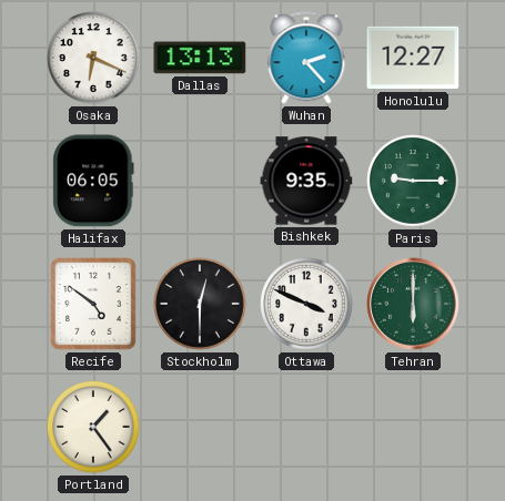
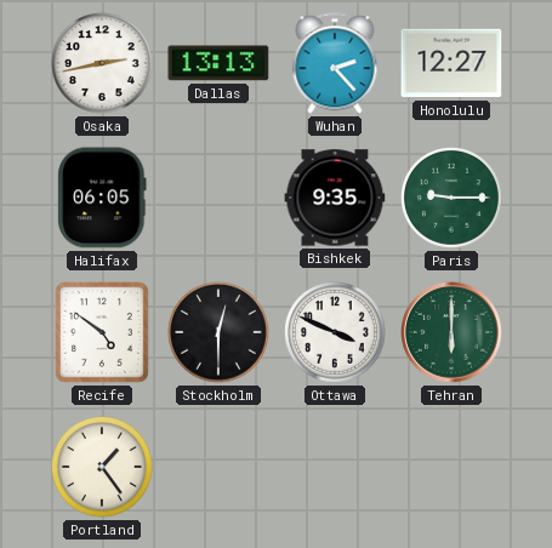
Osaka: 6:19 -> 2:43 (103, 64)
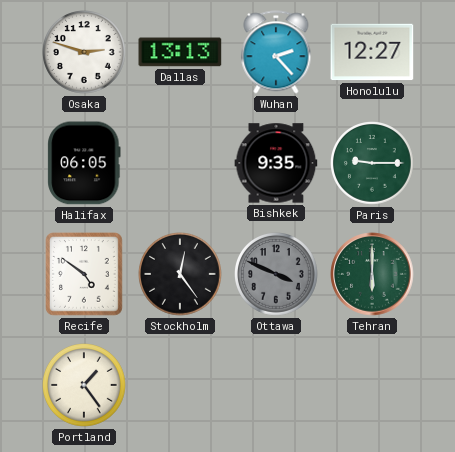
Osaka: 2:43 -> 2:48 (85, 53)
Stockholm: 12:30 -> 12:24 (181, 275)
Ottawa dial: white -> grey (277, 275)
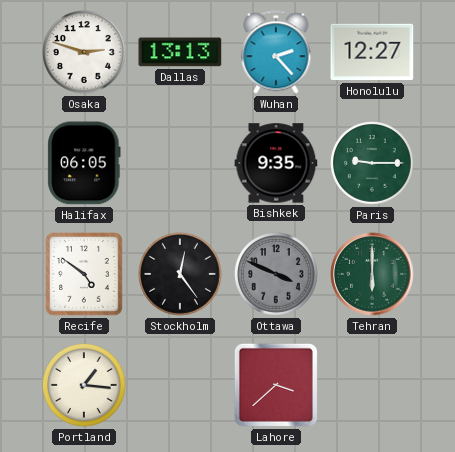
Portland: 1:24 -> 1:16 (85, 386)
Lahore: none -> 3:38 (276, 385)
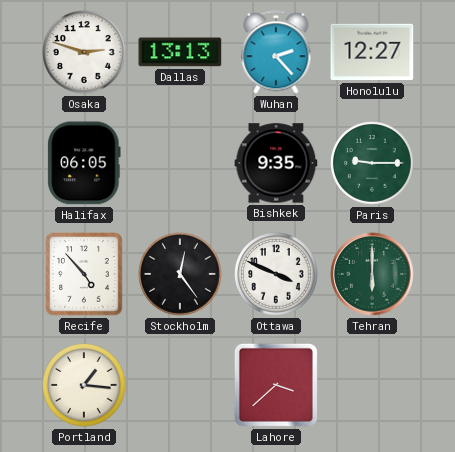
Recife: 4:51 -> 4:53 (85, 275)
Ottawa dial: grey -> white (277, 275)
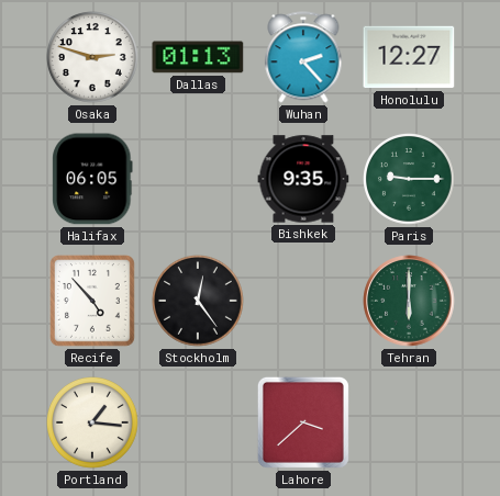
Dallas: 13:13 -> 01:13 (198, 57)
Ottawa: 3:49 -> none (277, 275)
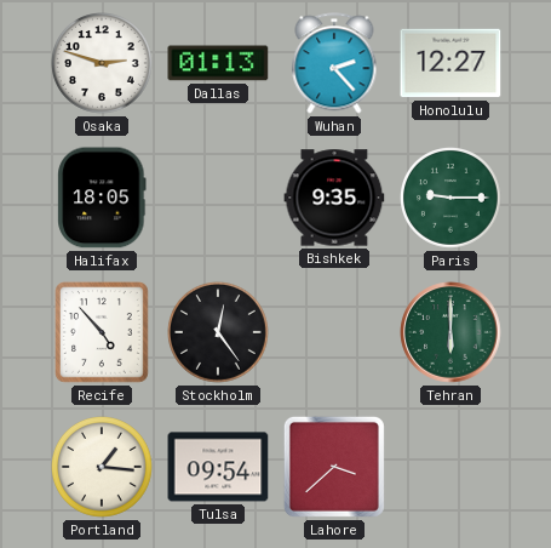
Halifax: 06:05 -> 18:05 (102, 198)
Tulsa: none -> 09:54 (218, 467)
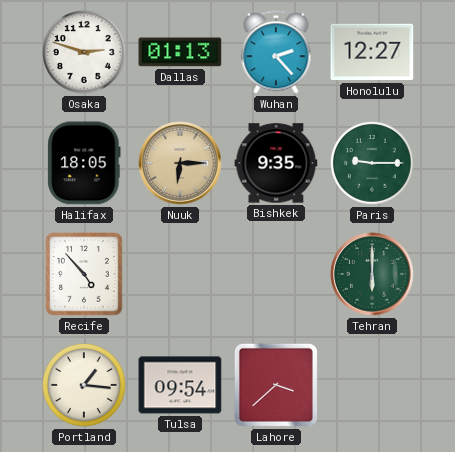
Nuuk: none -> 6:15 (180, 163)
Stockholm: 12:24 -> none (219, 333)
